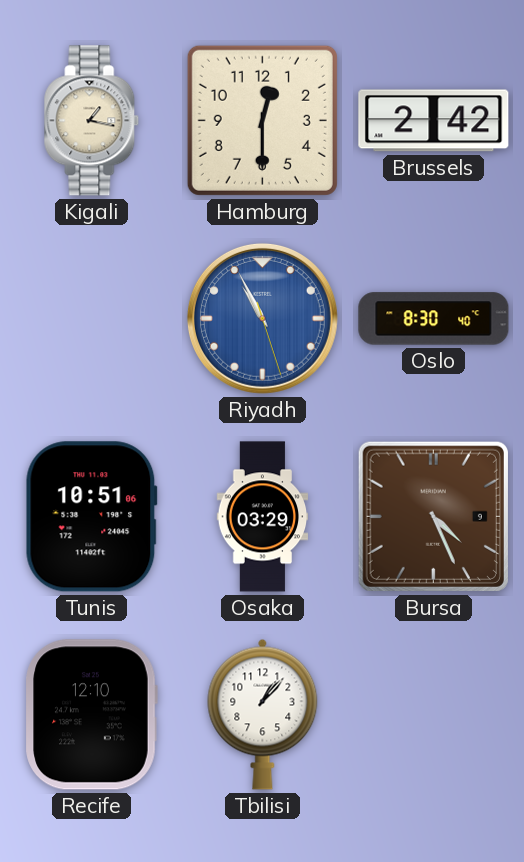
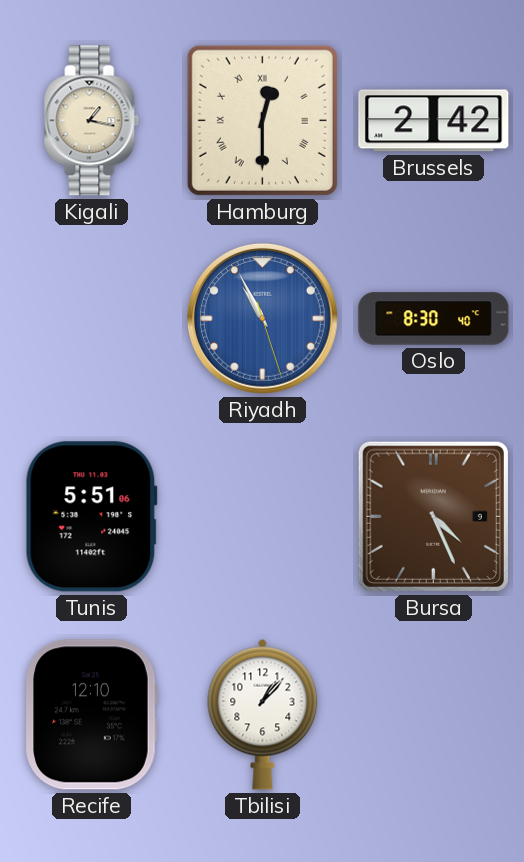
Hamburg numerals: Arabic -> Roman (262, 120)
Tunis: 10:51 -> 5:51 (91, 517)
Osaka: 03:29 -> none (263, 517)
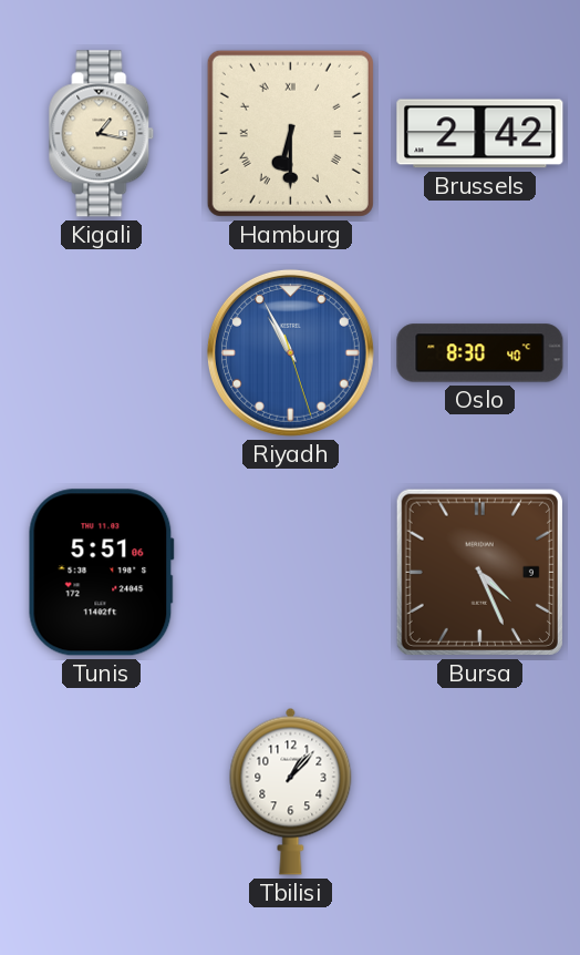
Hamburg: 12:30 -> 6:30 (290, 133)
Recife: 12:10 -> none (91, 715)
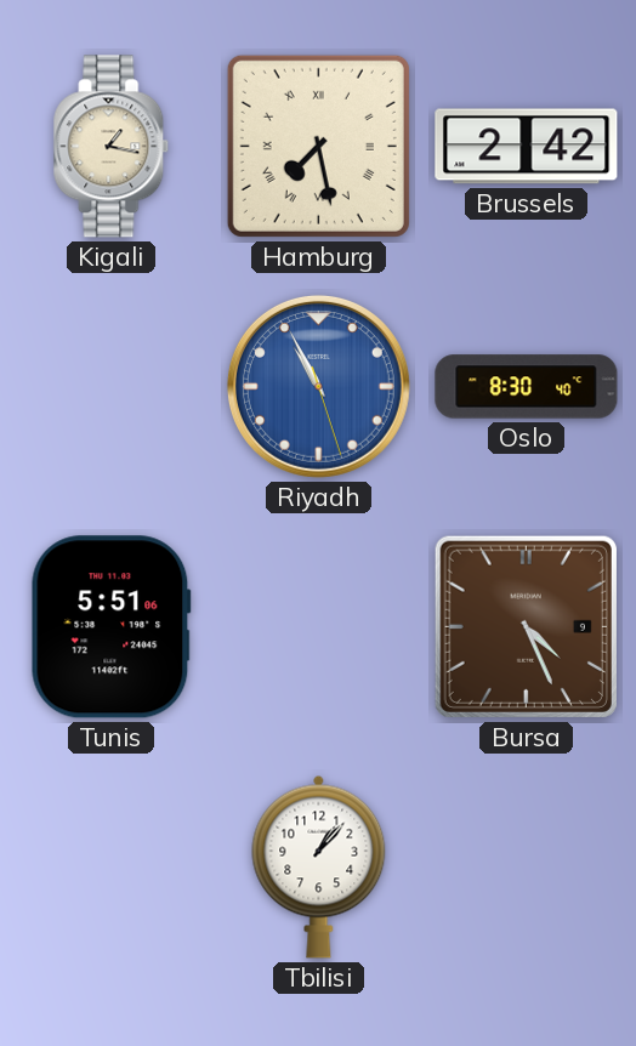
Hamburg: 6:30 -> 7:28 (318, 146)
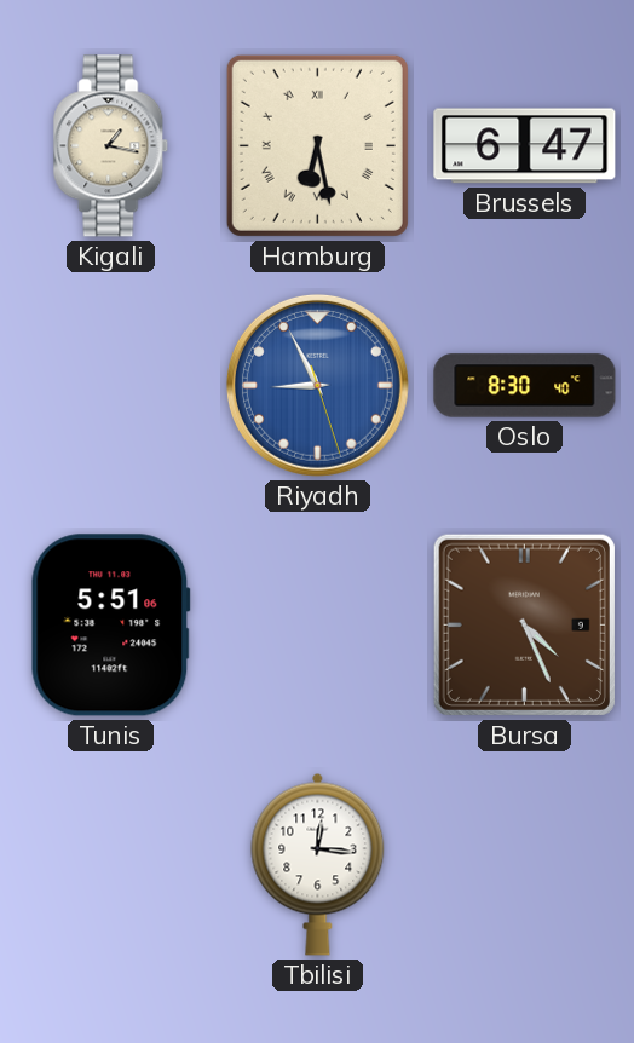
Hamburg: 7:28 -> 6:28 (317, 145)
Brussels: 2:42 -> 6:47 (525, 146)
Riyadh: 10:55 -> 8:55 (317, 385)
Tbilisi: 1:07 -> 12:16 (318, 864)
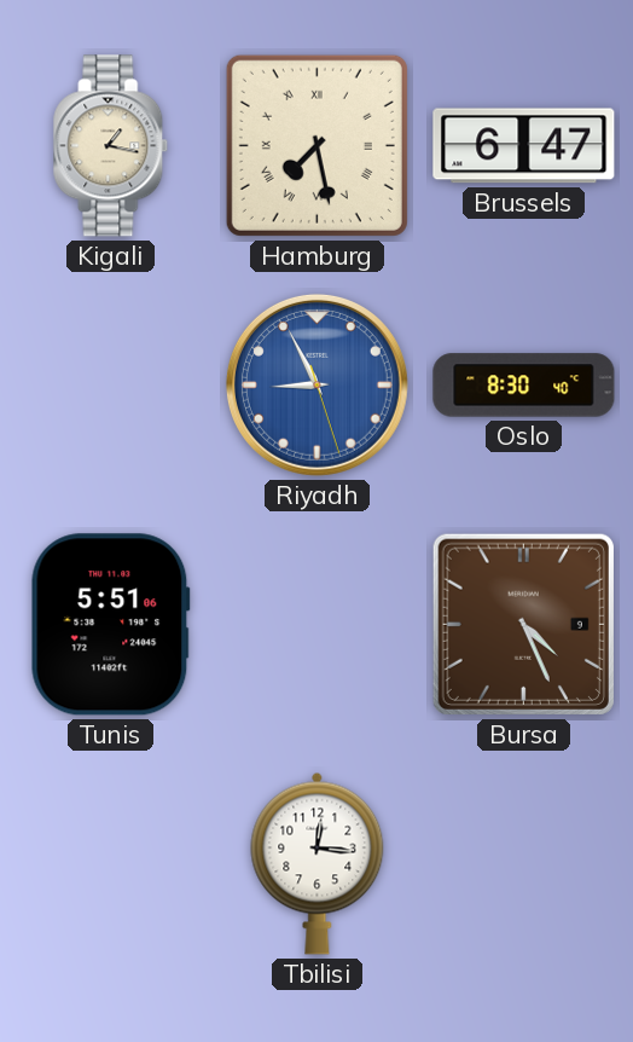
Hamburg: 6:28 -> 7:28 (316, 145)
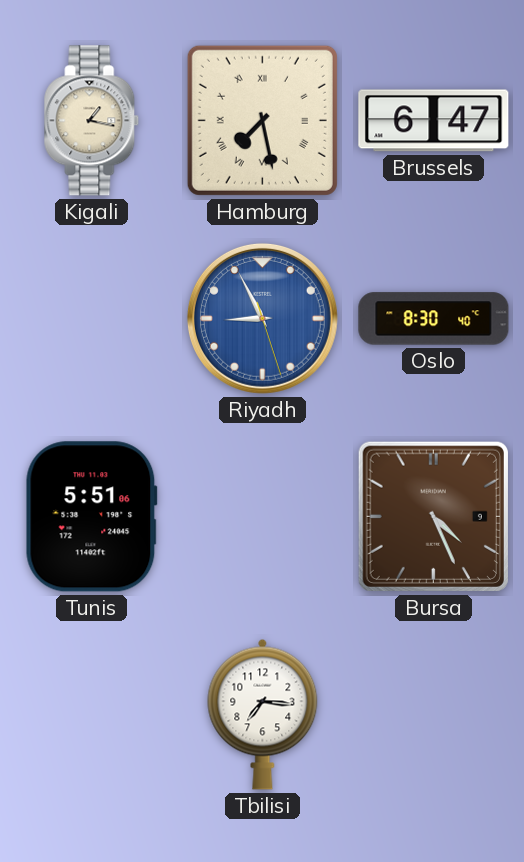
Tbilisi: 12:16 -> 7:16 (263, 714)
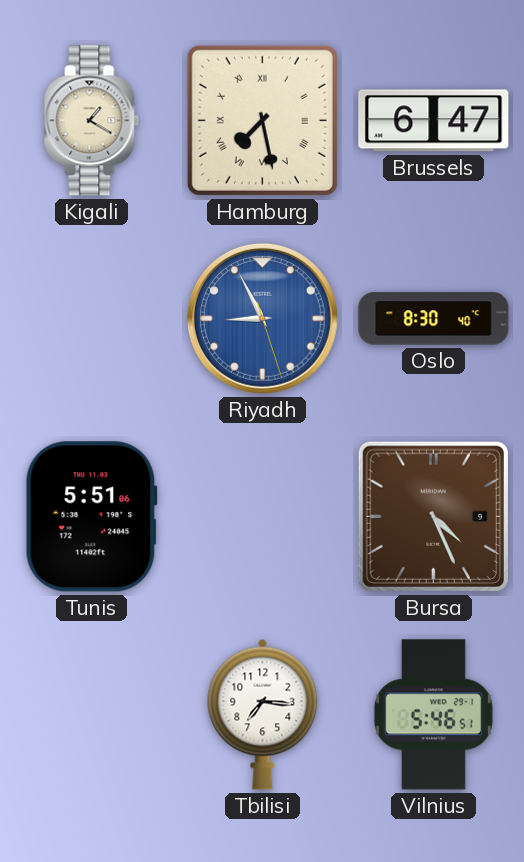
Kigali: 1:17 -> 1:20 (92, 121)
Vilnius: none -> 5:46 (433, 715)
